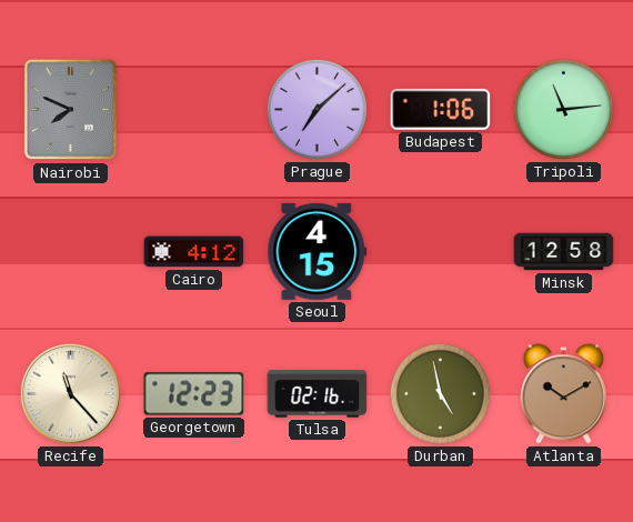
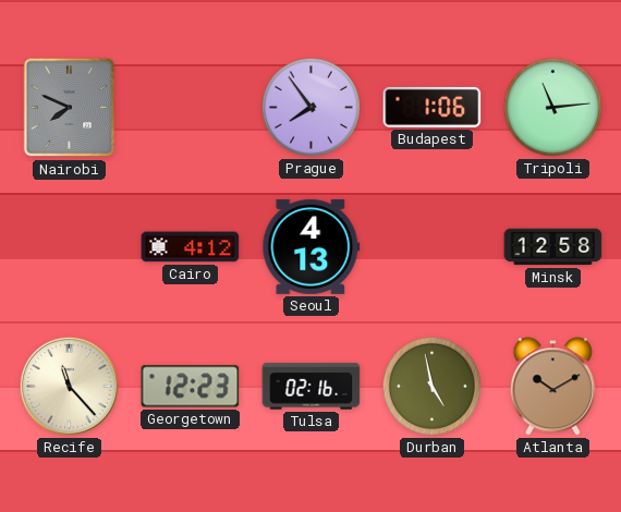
Prague: 7:08 -> 7:54 (310, 107)
Seoul: 4:15 -> 4:13 (312, 246)
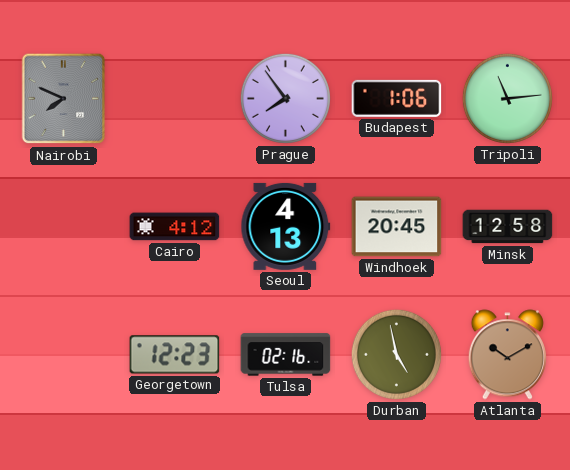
Windhoek: none -> 20:45 (397, 227)
Recife: 11:23 -> none (69, 386)
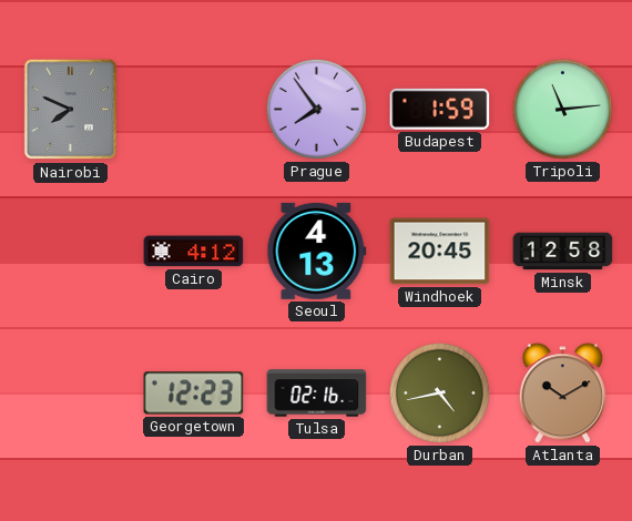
Budapest: 1:06 -> 1:59 (440, 109)
Durban: 4:58 -> 4:43 (439, 392)
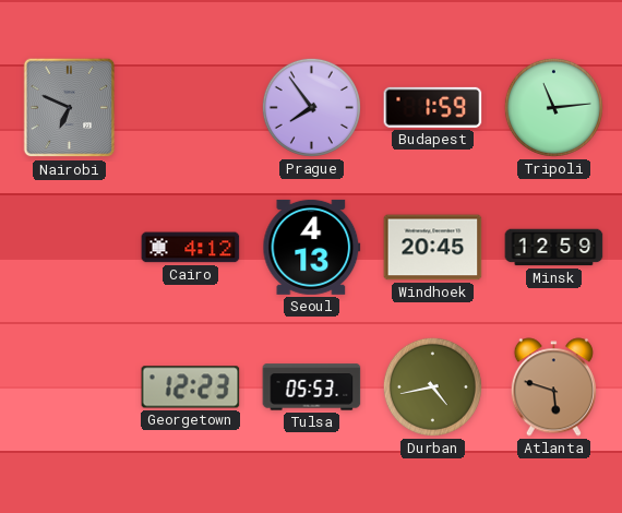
Nairobi: 7:49 -> 6:49 (70, 108)
Minsk: 12:58 -> 12:59 (554, 248)
Tulsa: 02:16 -> 05:53 (312, 387)
Atlanta: 10:10 -> 5:48 (553, 387)
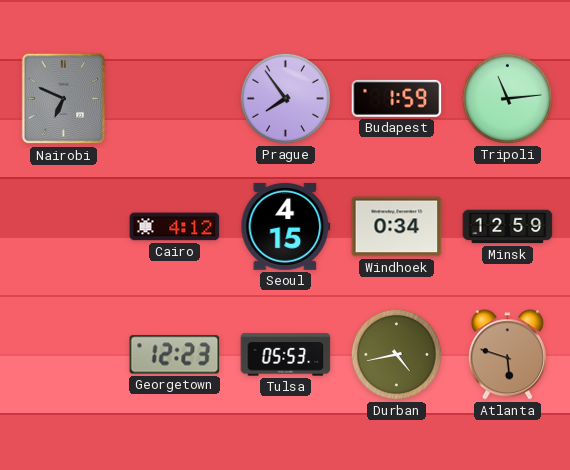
Seoul: 4:13 -> 4:15 (286, 226)
Windhoek: 20:45 -> 0:34 (397, 227)
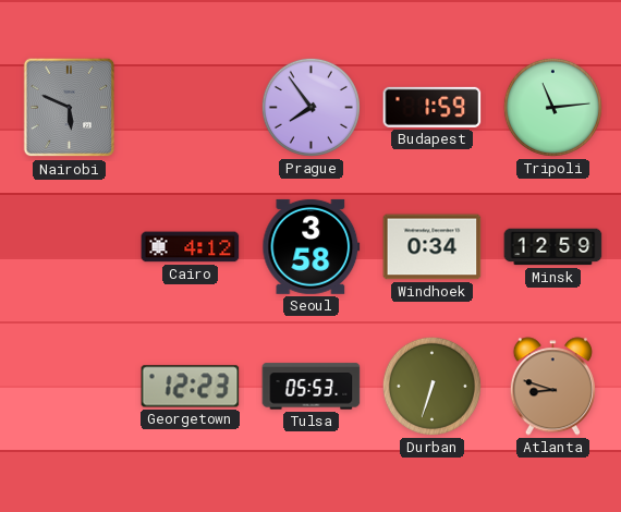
Nairobi: 6:49 -> 5:49 (70, 108)
Seoul: 4:15 -> 3:58 (312, 246)
Durban: 4:43 -> 6:33 (431, 386)
Atlanta: 5:48 -> 8:48 (552, 387)
